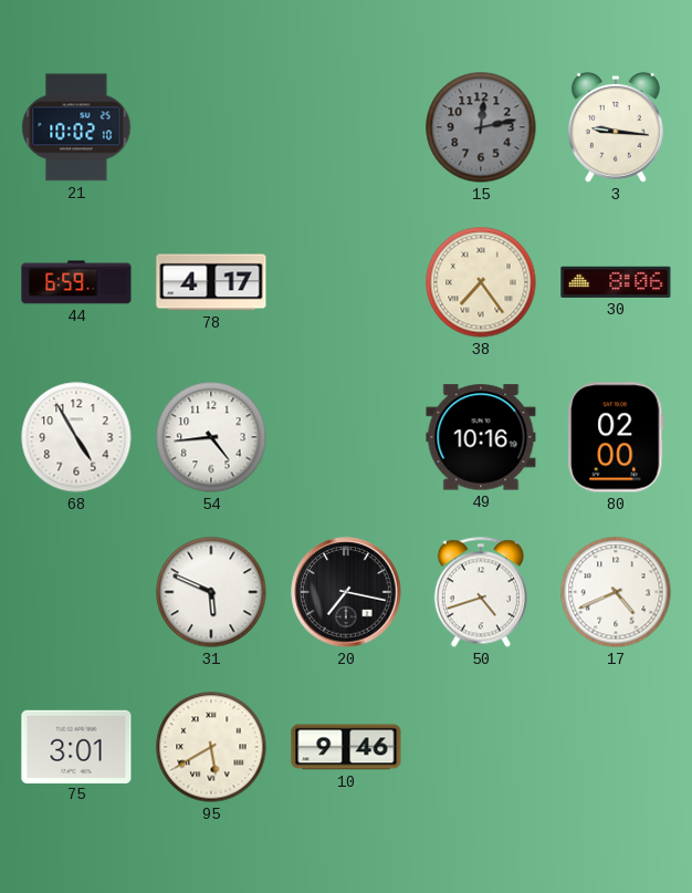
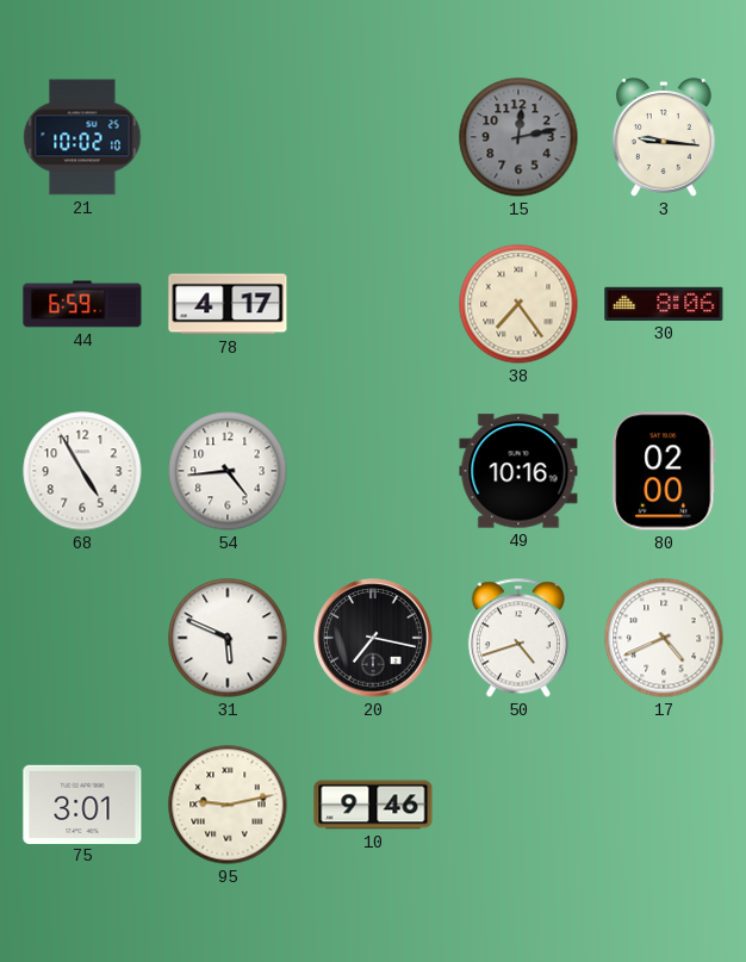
95: 5:40 -> 9:13 (228, 805)
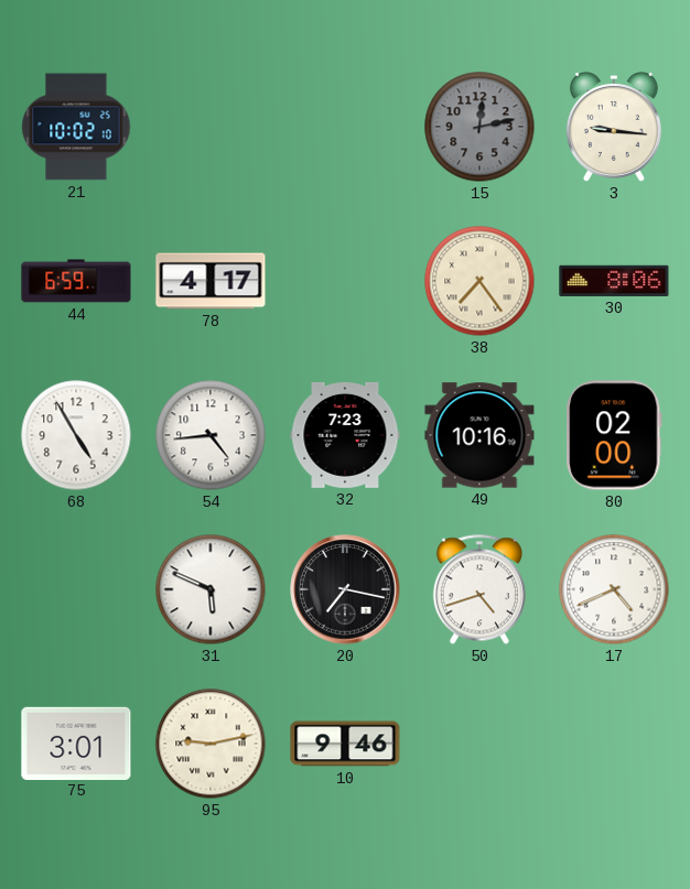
32: none -> 7:23 (345, 435)
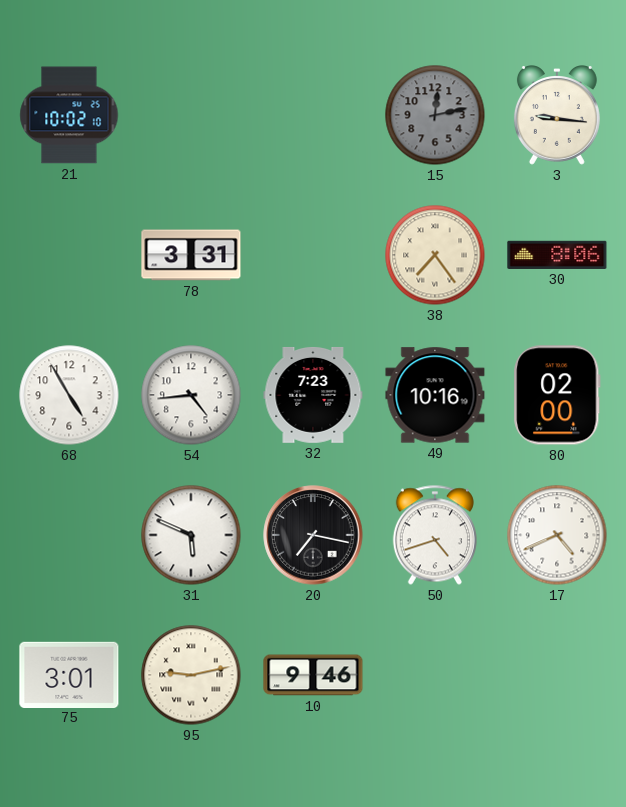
44: 6:59 -> none (76, 281)
78: 4:17 -> 3:31 (191, 255)
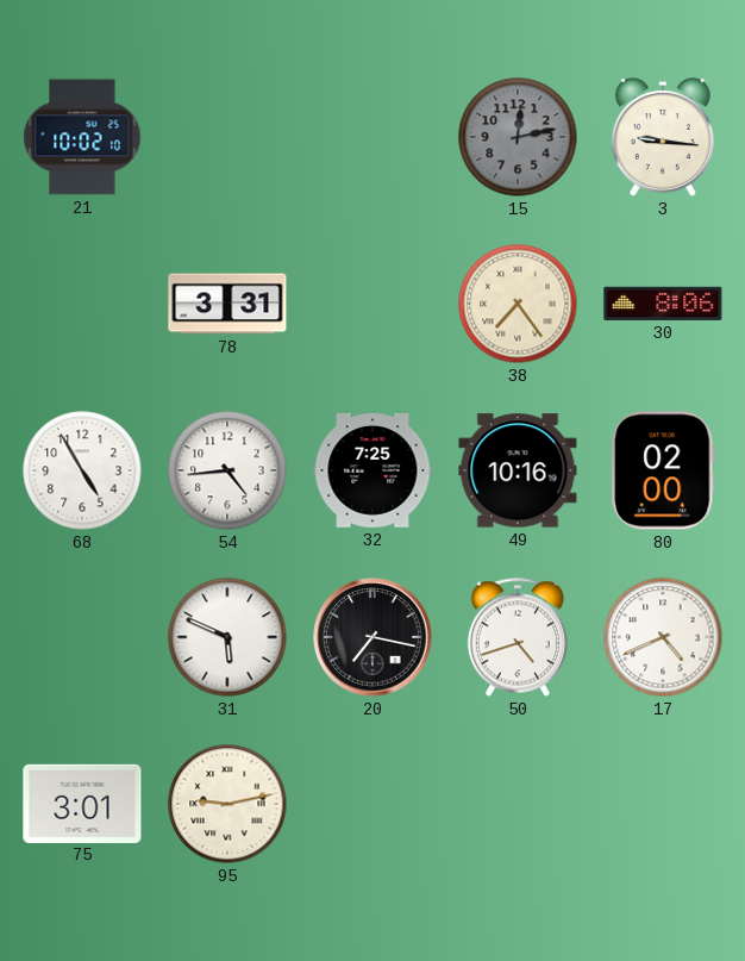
32: 7:23 -> 7:25 (372, 470)
10: 9:46 -> none (313, 675)
